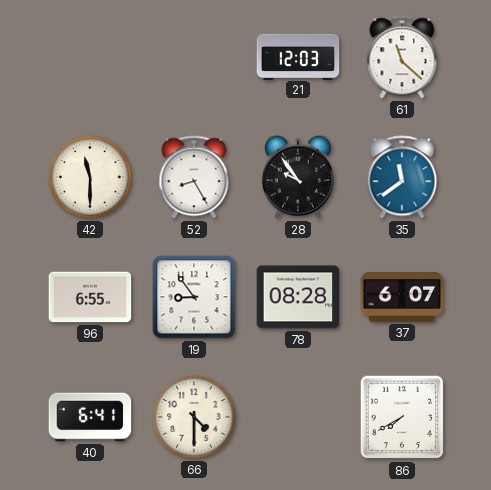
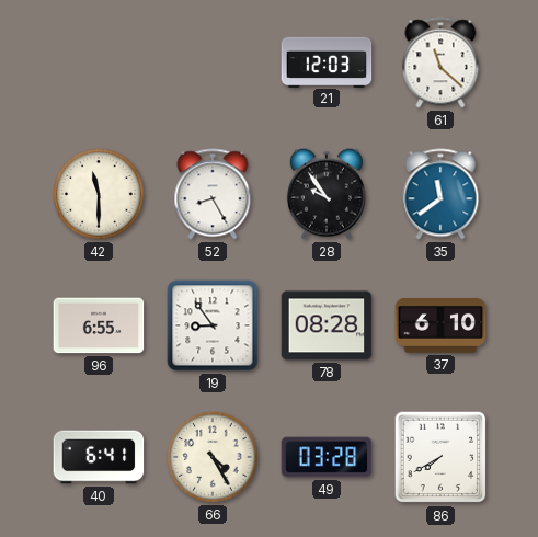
37: 6:07 -> 6:10 (440, 325)
66: 4:30 -> 4:25 (213, 457)
49: none -> 03:28 (327, 457)
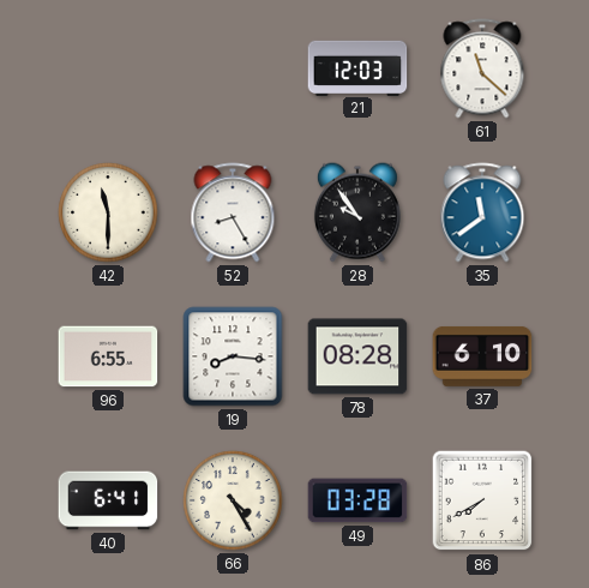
19: 8:54 -> 8:16 (233, 356)
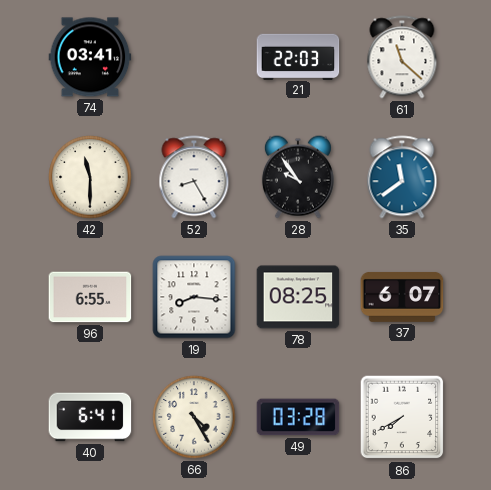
74: none -> 03:41 (90, 57)
21: 12:03 -> 22:03 (298, 56)
78: 08:28 -> 08:25 (298, 297)
37: 6:10 -> 6:07 (402, 297)
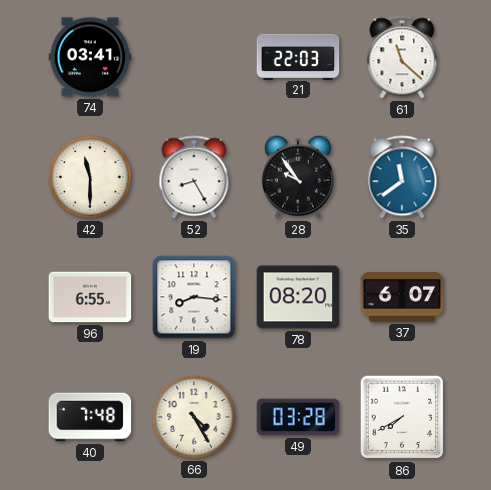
78: 08:25 -> 08:20 (298, 297)
40: 6:41 -> 7:48 (90, 417)
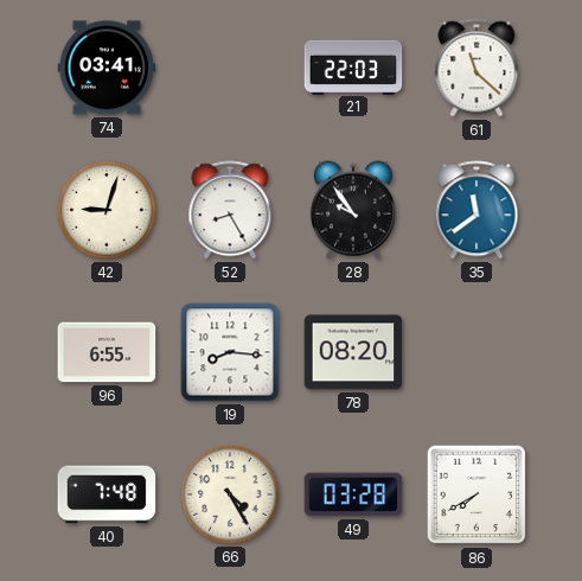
42: 11:30 -> 9:03 (107, 210)
37: 6:07 -> none (402, 297)
